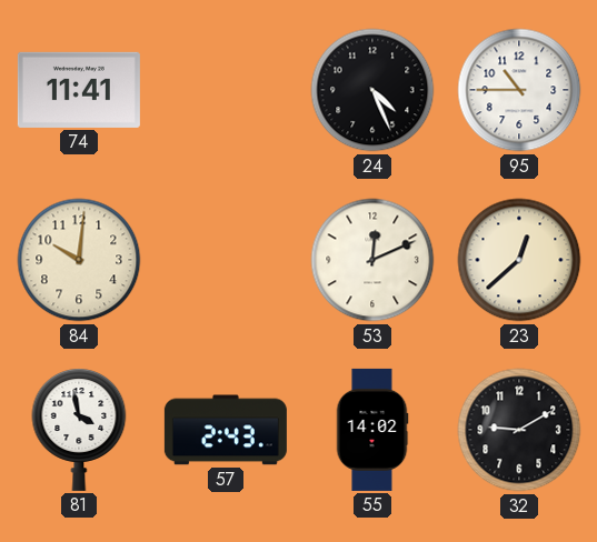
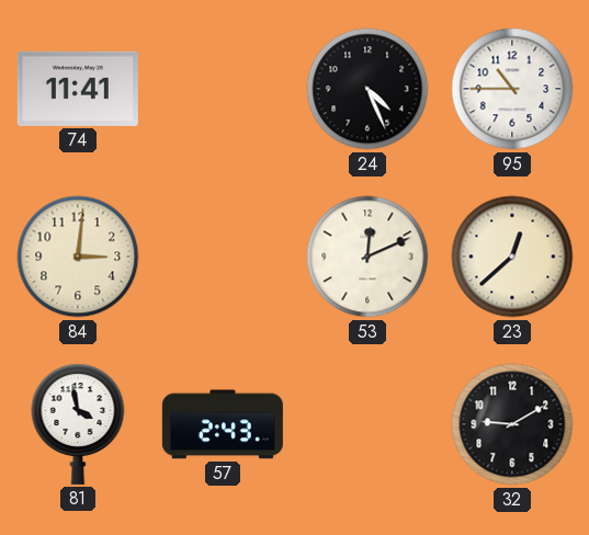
84: 10:01 -> 3:01 (78, 257)
55: 14:02 -> none (372, 430)
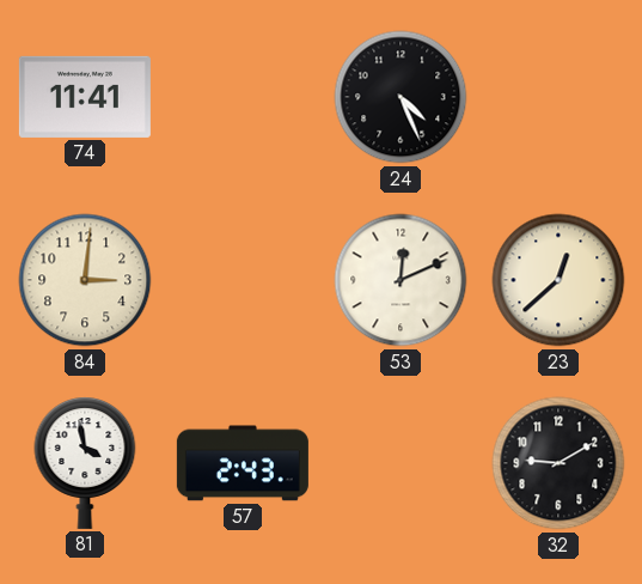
95: 10:45 -> none (512, 89)
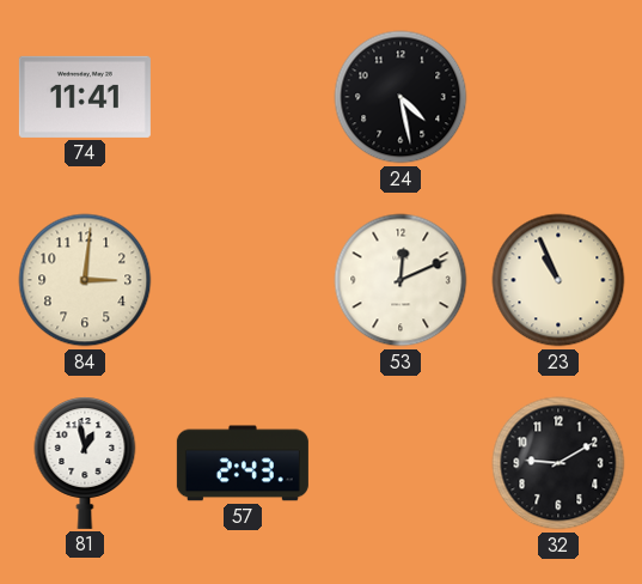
24: 4:26 -> 4:28 (401, 97)
23: 12:38 -> 10:56 (558, 280)
81: 3:58 -> 12:58 (85, 463)
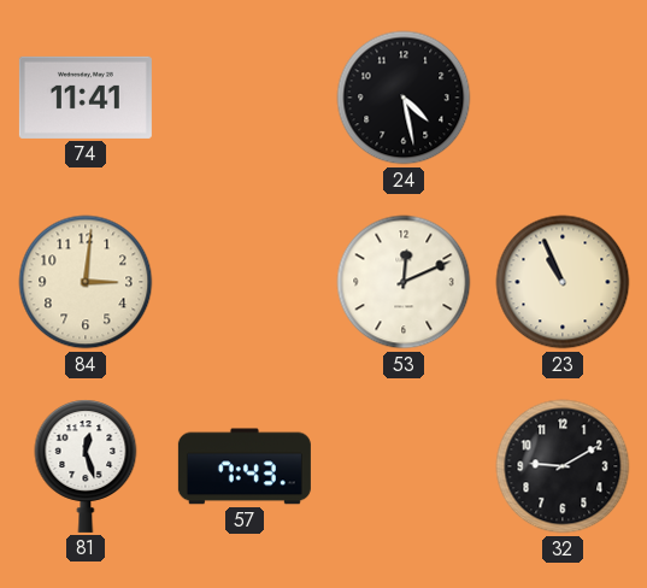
81: 12:58 -> 12:27 (86, 466)
57: 2:43 -> 7:43 (245, 466)
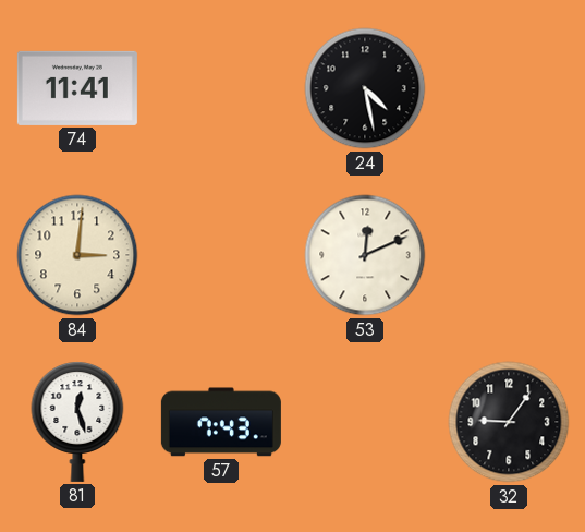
23: 10:56 -> none (563, 282)
32: 9:10 -> 9:06 (509, 422)
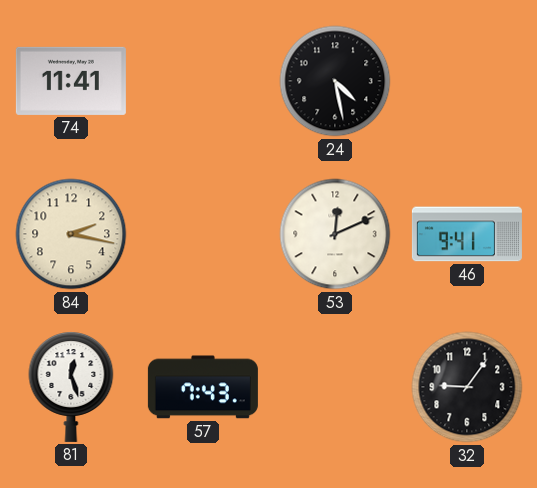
84: 3:01 -> 2:17 (71, 234)
46: none -> 9:41 (467, 234)
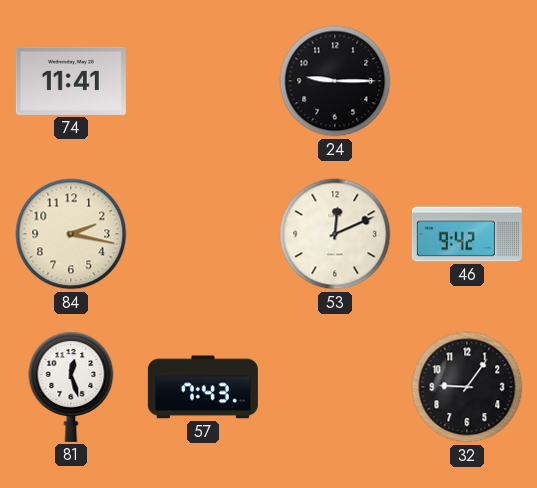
24: 4:28 -> 9:15 (335, 81)
46: 9:41 -> 9:42 (467, 234)
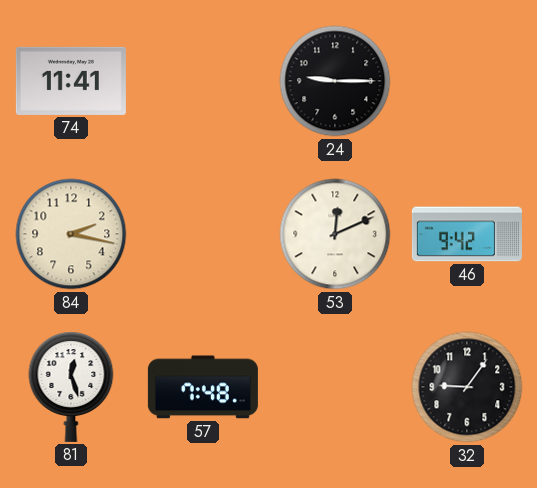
57: 7:43 -> 7:48 (203, 387)
